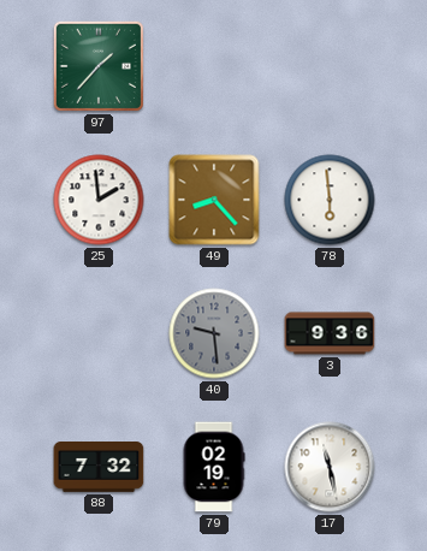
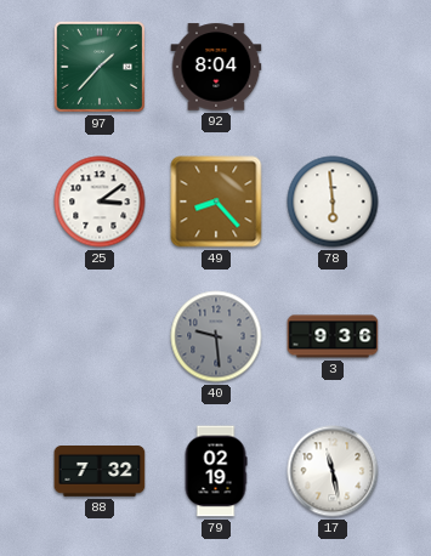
92: none -> 8:04 (216, 67)
25: 1:59 -> 3:09 (100, 202)
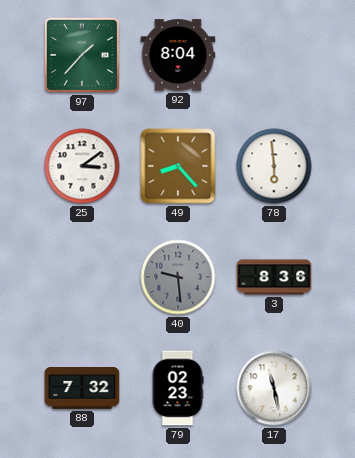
3: 9:36 -> 8:36 (274, 277)
79: 02:19 -> 02:23 (178, 388)
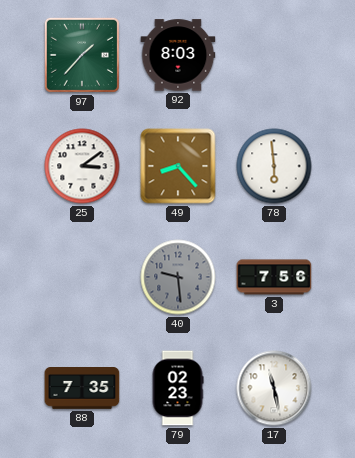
92: 8:04 -> 8:03 (178, 55)
3: 8:36 -> 7:56 (274, 277)
88: 7:32 -> 7:35 (82, 389)
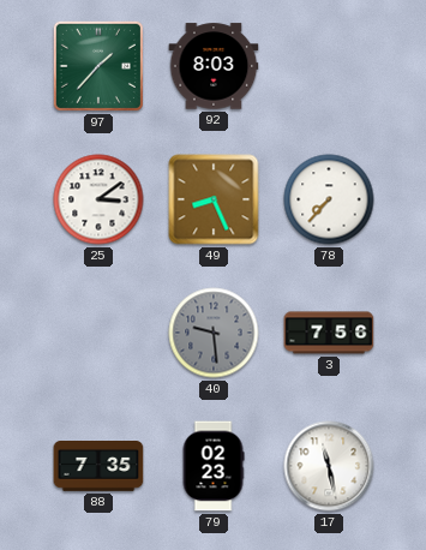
49: 8:23 -> 8:26 (214, 199)
78: 5:59 -> 7:37 (329, 199)
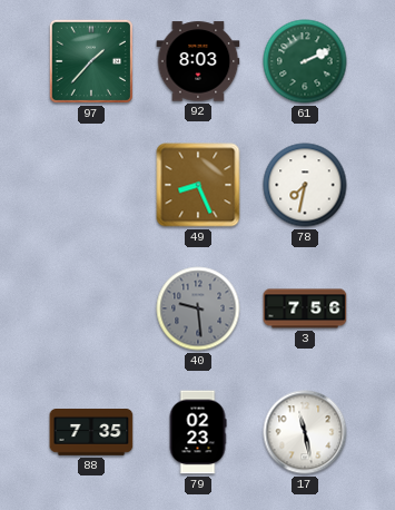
61: none -> 2:11 (305, 61)
25: 3:09 -> none (98, 199)
78: 7:37 -> 7:32 (305, 185)
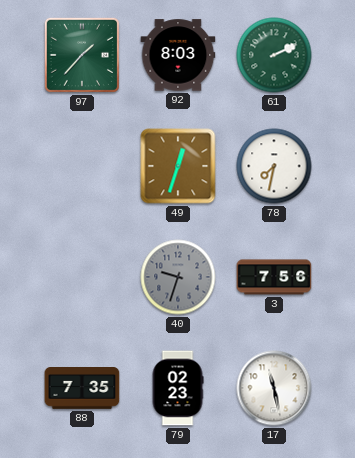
49: 8:26 -> 12:33 (178, 166)
40: 9:29 -> 9:33 (178, 277)
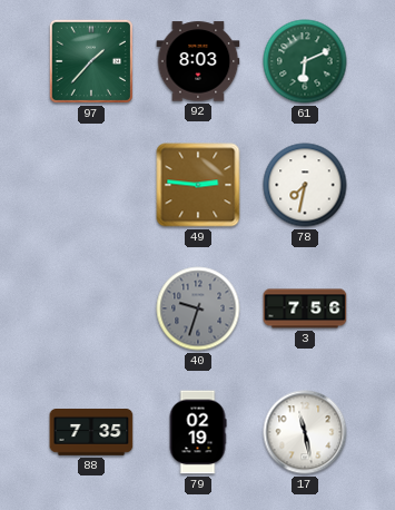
61: 2:11 -> 6:11 (305, 61)
49: 12:33 -> 2:46 (198, 185)
79: 02:23 -> 02:19 (198, 432)
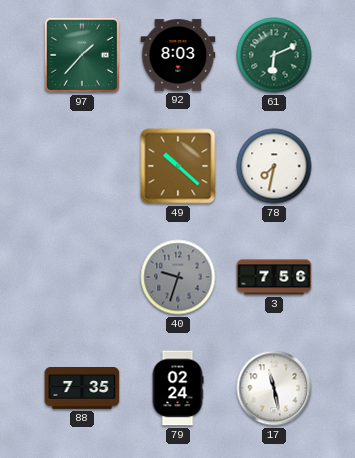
49: 2:46 -> 10:22 (178, 166)
79: 02:19 -> 02:24 (178, 388)
